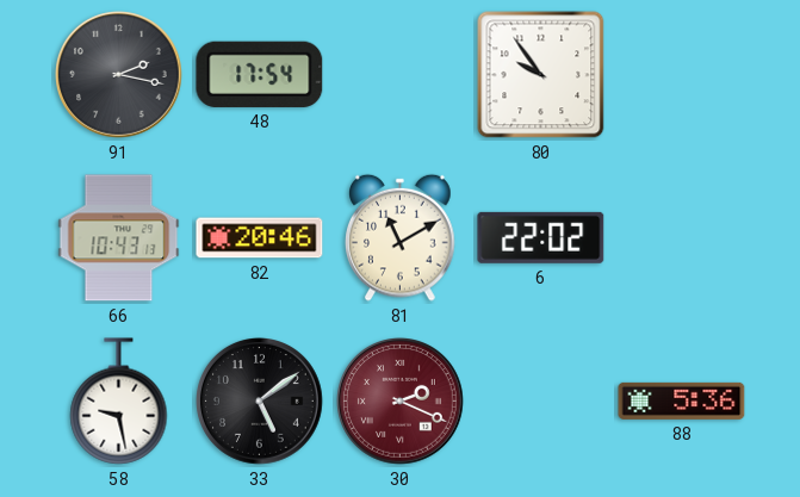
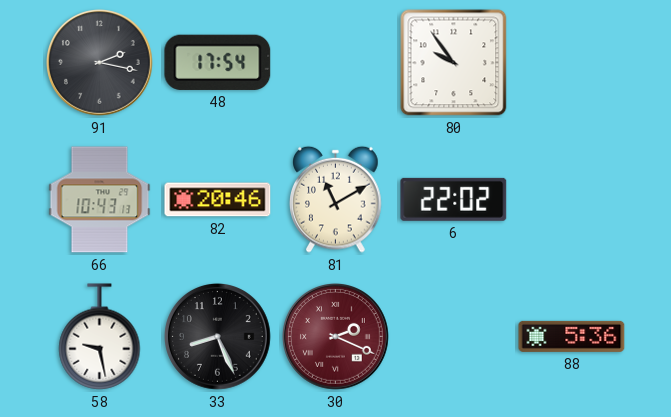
33: 5:09 -> 8:26 (218, 337)
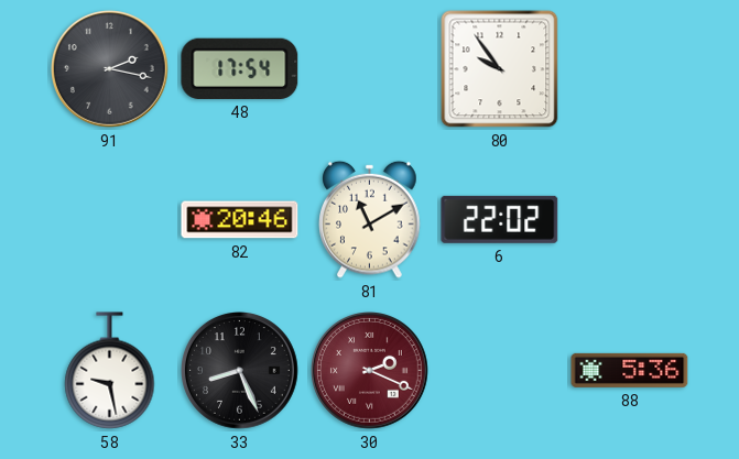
66: 10:43 -> none (100, 200)
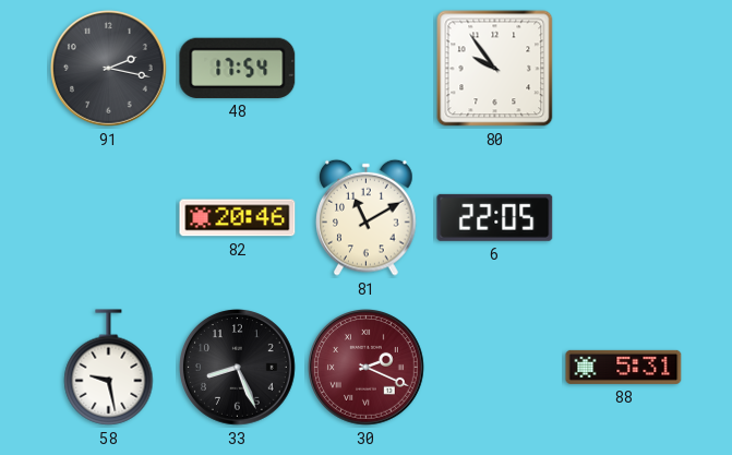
6: 22:02 -> 22:05 (495, 217)
88: 5:36 -> 5:31 (624, 367)
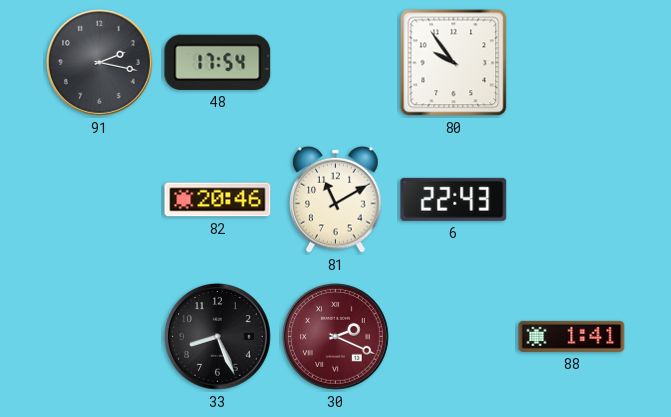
6: 22:05 -> 22:43 (454, 199)
58: 9:28 -> none (109, 368)
88: 5:31 -> 1:41 (572, 336)
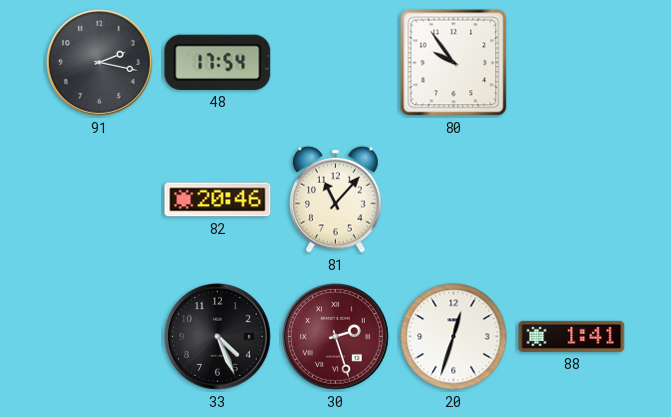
81: 11:10 -> 11:07 (336, 199)
6: 22:43 -> none (454, 199)
33: 8:26 -> 4:26 (218, 337)
30: 2:19 -> 2:27 (336, 337)
20: none -> 12:33 (454, 337)
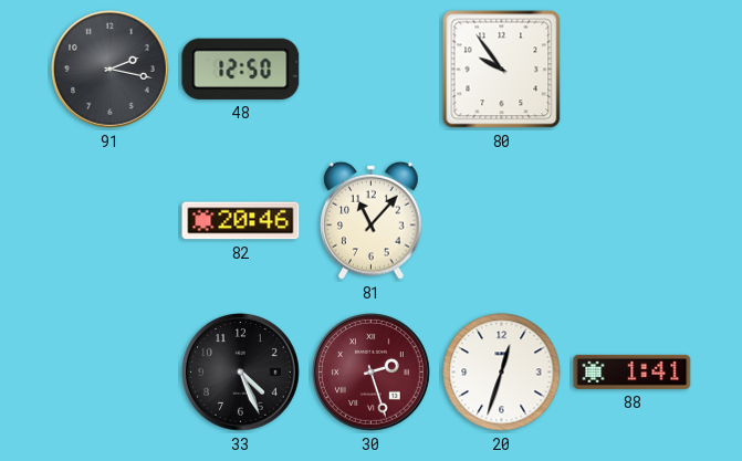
48: 17:54 -> 12:50 (241, 69)
